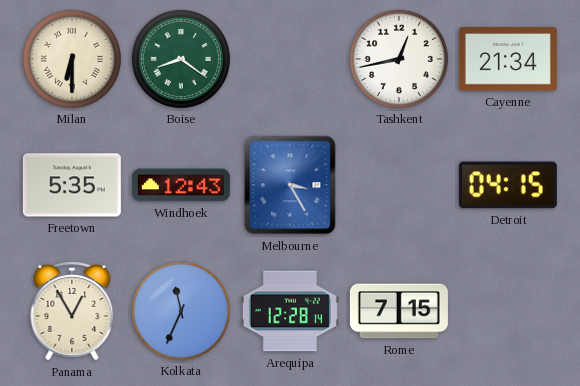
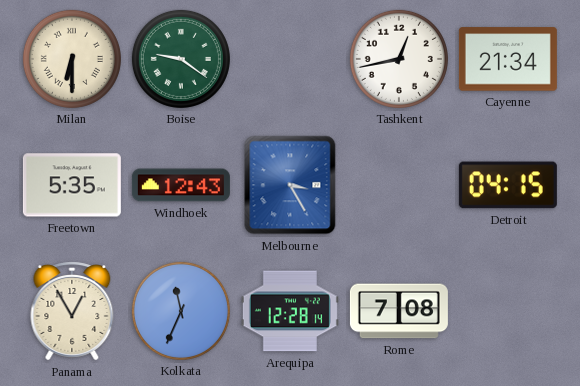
Boise: 8:21 -> 9:21 (181, 59)
Rome: 7:15 -> 7:08 (399, 311)
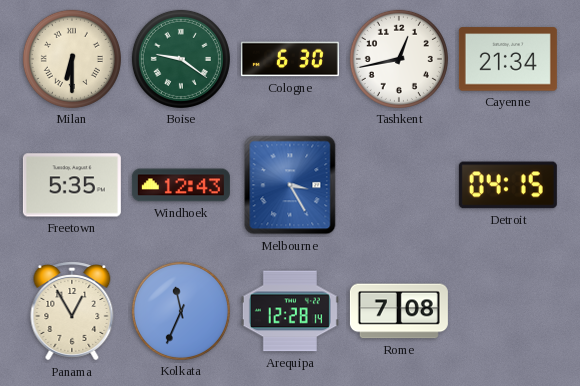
Cologne: none -> 6:30 (290, 59)
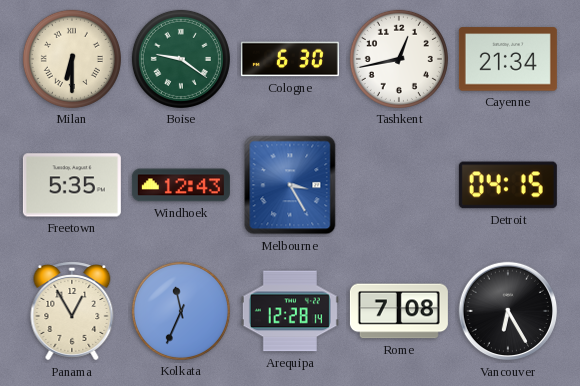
Vancouver: none -> 6:25 (508, 311)
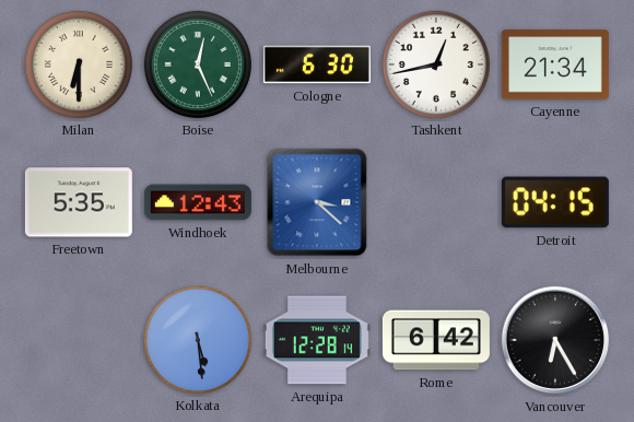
Boise: 9:21 -> 12:26 (198, 65)
Melbourne: 3:25 -> 3:22 (317, 202)
Panama: 12:55 -> none (72, 311)
Kolkata: 11:34 -> 5:29 (198, 340)
Rome: 7:08 -> 6:42 (436, 340)
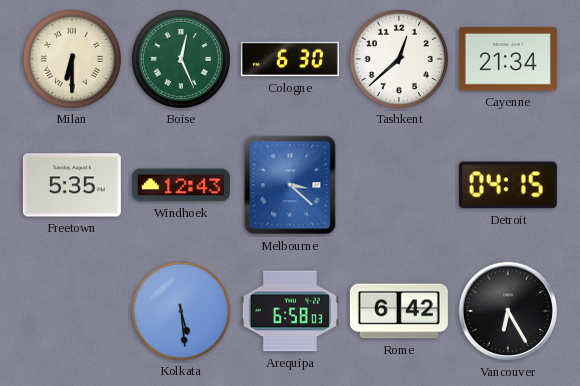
Tashkent: 12:43 -> 12:38 (399, 59)
Arequipa: 12:28 -> 6:58 (290, 311)
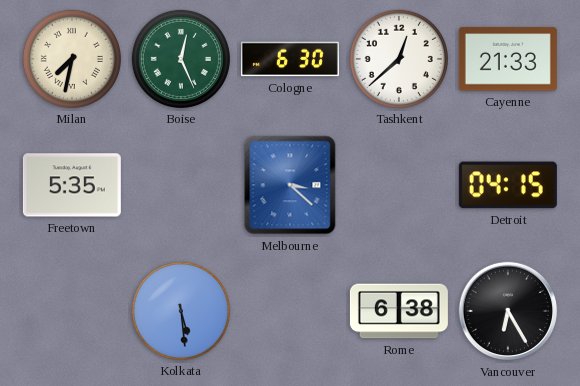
Milan: 6:30 -> 7:32 (72, 59)
Cayenne: 21:34 -> 21:33 (508, 59)
Windhoek: 12:43 -> none (181, 185)
Arequipa: 6:58 -> none (290, 311)
Rome: 6:42 -> 6:38 (399, 311)
